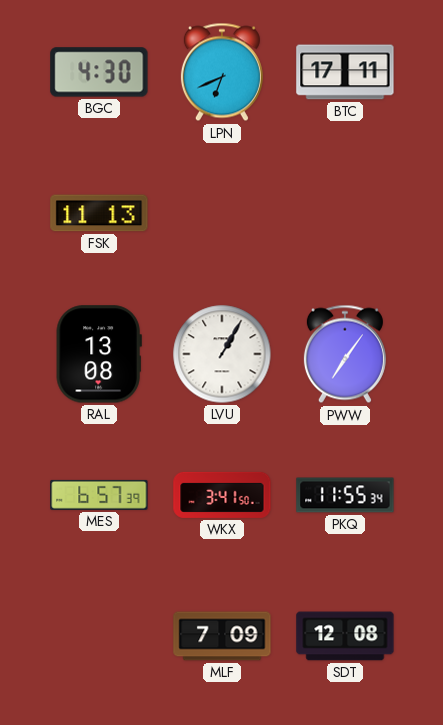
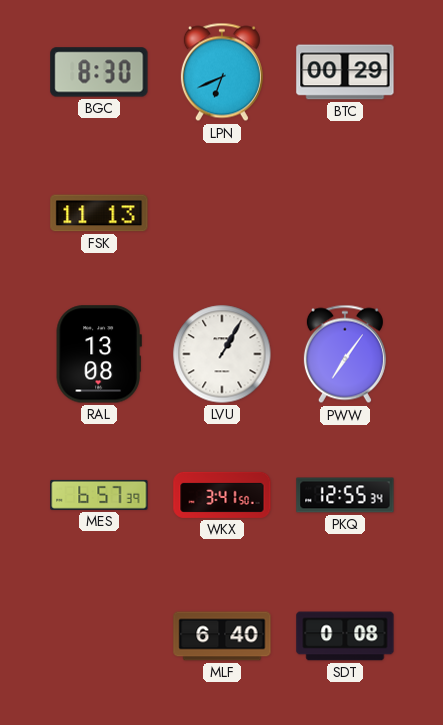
BGC: 4:30 -> 8:30 (99, 72)
BTC: 17:11 -> 00:29 (345, 72)
PKQ: 11:55 -> 12:55 (345, 495)
MLF: 7:09 -> 6:40 (222, 636)
SDT: 12:08 -> 0:08 (345, 636)
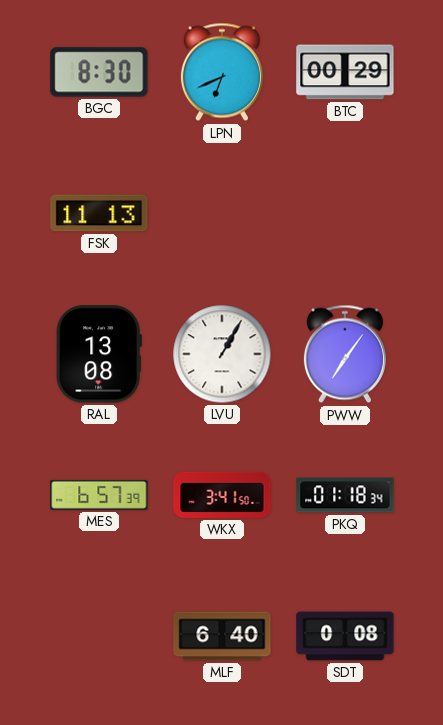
PKQ: 12:55 -> 01:18 (345, 495)
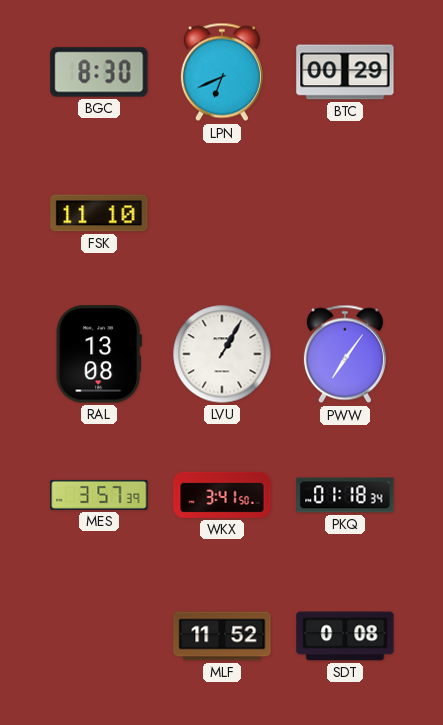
FSK: 11:13 -> 11:10 (99, 213)
MES: 6:57 -> 3:57 (99, 495)
MLF: 6:40 -> 11:52 (222, 636)
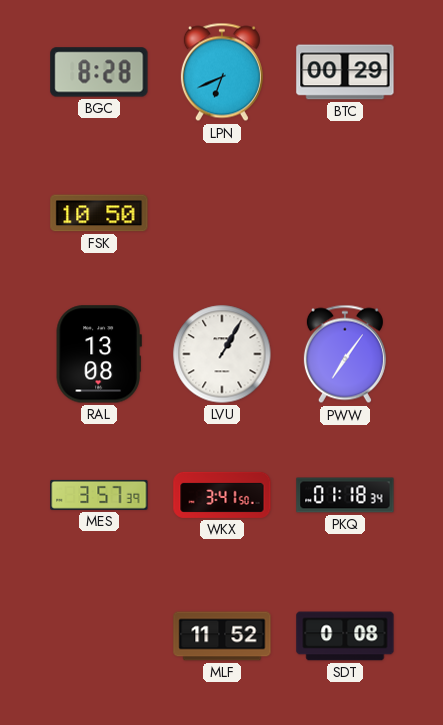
BGC: 8:30 -> 8:28 (99, 72)
FSK: 11:10 -> 10:50 (99, 213)
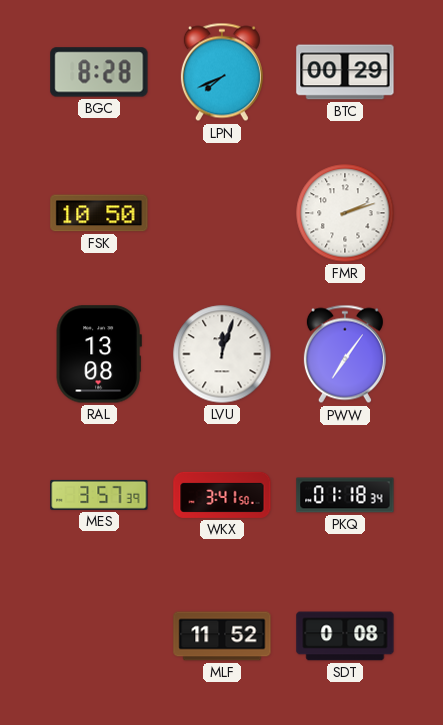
LPN: 6:41 -> 7:41 (222, 72)
FMR: none -> 2:12 (345, 213)
LVU: 1:05 -> 12:03 (222, 354)
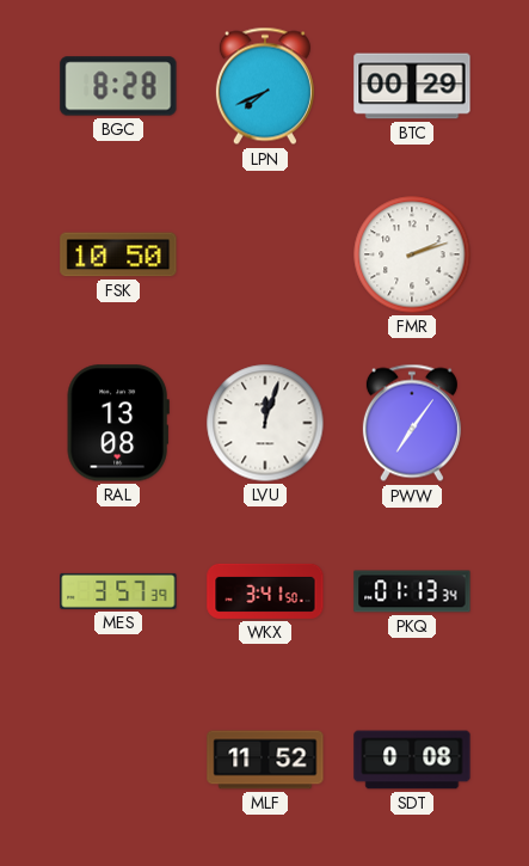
PKQ: 01:18 -> 01:13 (412, 591)
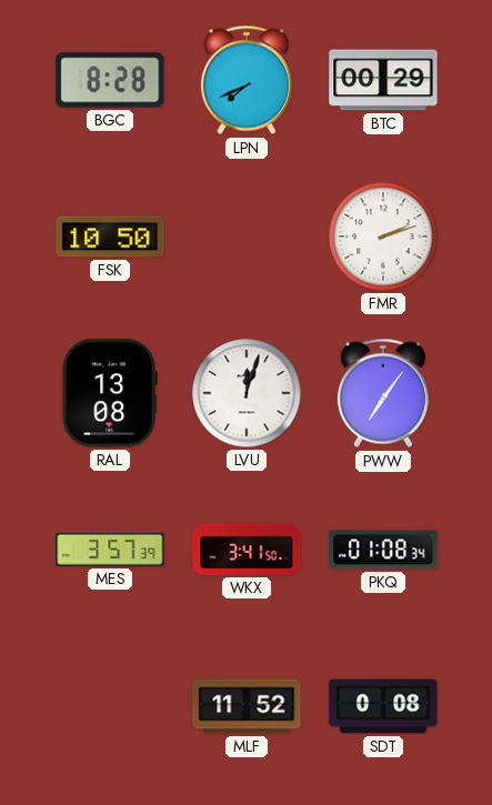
PKQ: 01:13 -> 01:08 (383, 550)
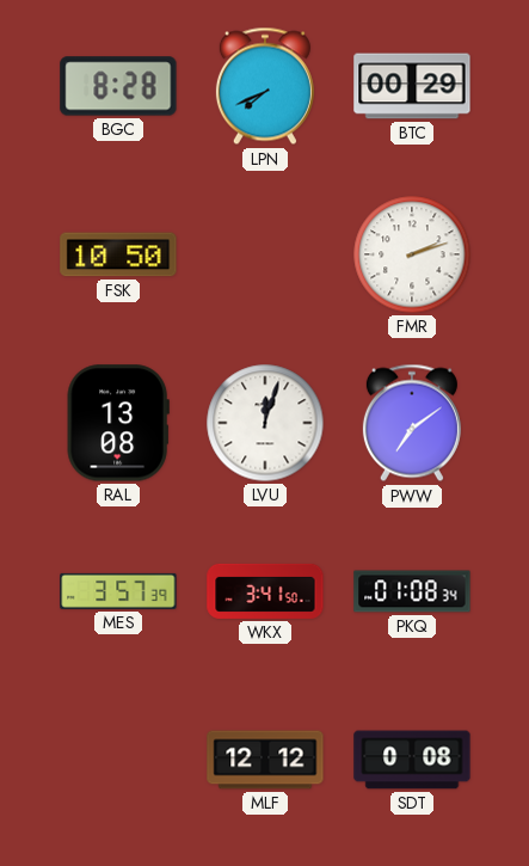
PWW: 7:06 -> 7:09 (412, 423)
MLF: 11:52 -> 12:12 (265, 760)
